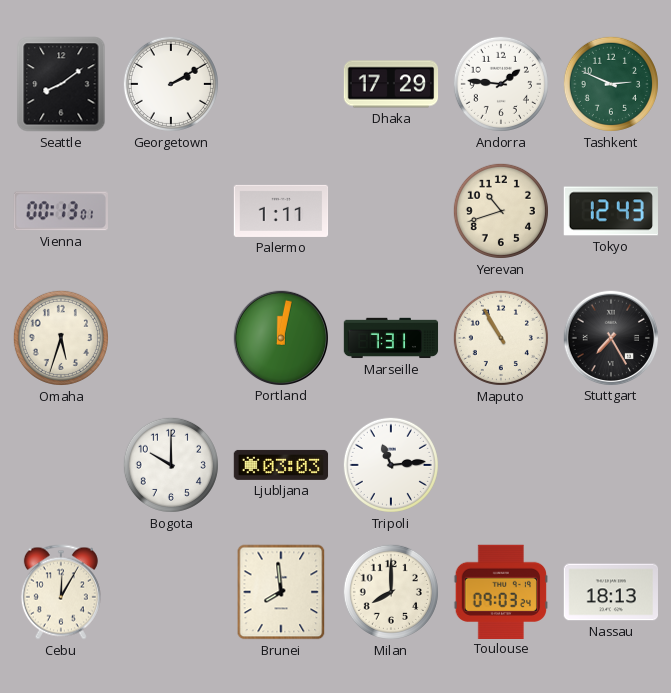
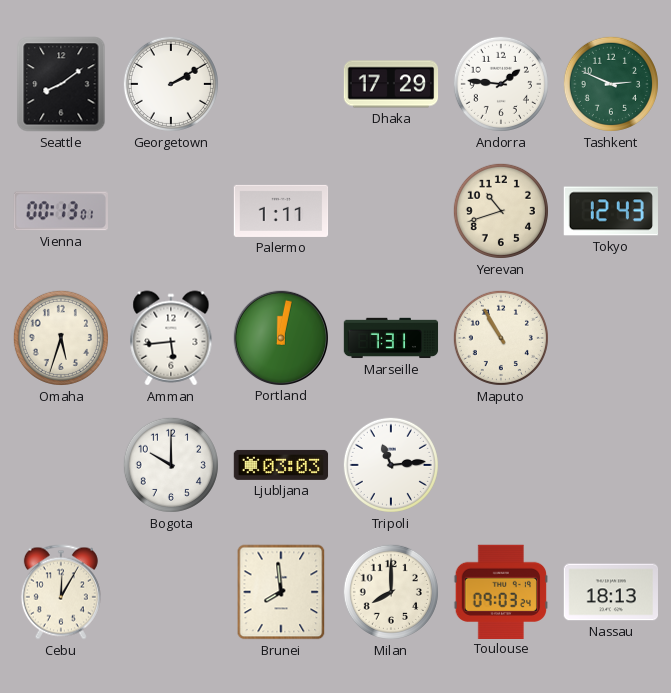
Amman: none -> 5:44 (171, 338)
Stuttgart: 7:25 -> none (610, 337)
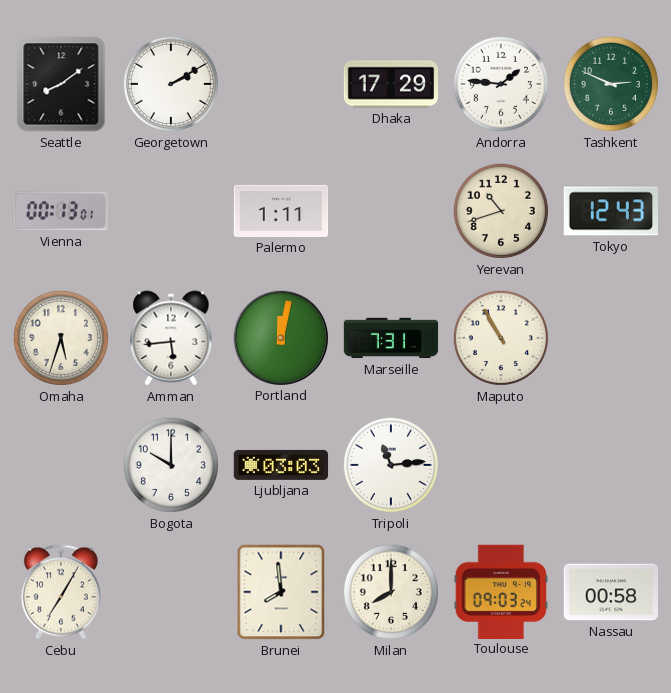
Cebu: 12:05 -> 7:05 (61, 592)
Nassau: 18:13 -> 00:58 (610, 592)
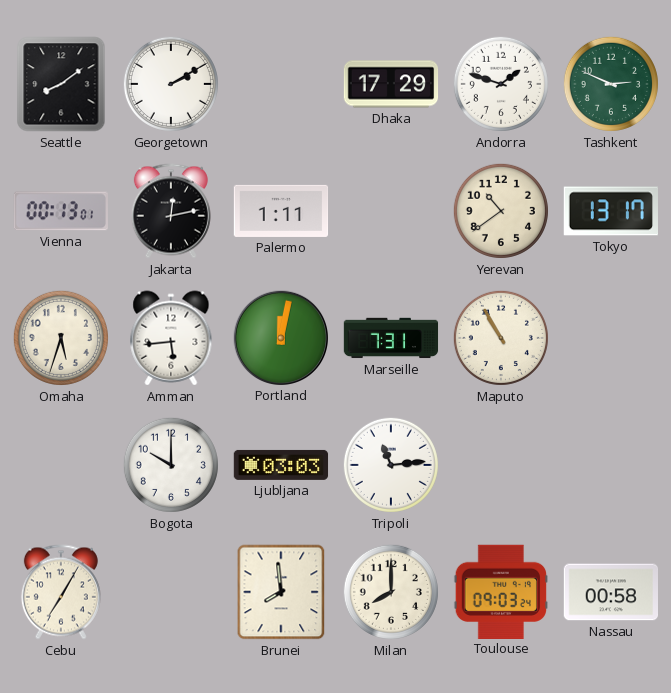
Andorra: 1:46 -> 1:48 (501, 84)
Jakarta: none -> 12:13 (171, 211)
Yerevan: 10:42 -> 10:39 (501, 211)
Tokyo: 12:43 -> 13:17 (610, 211)
